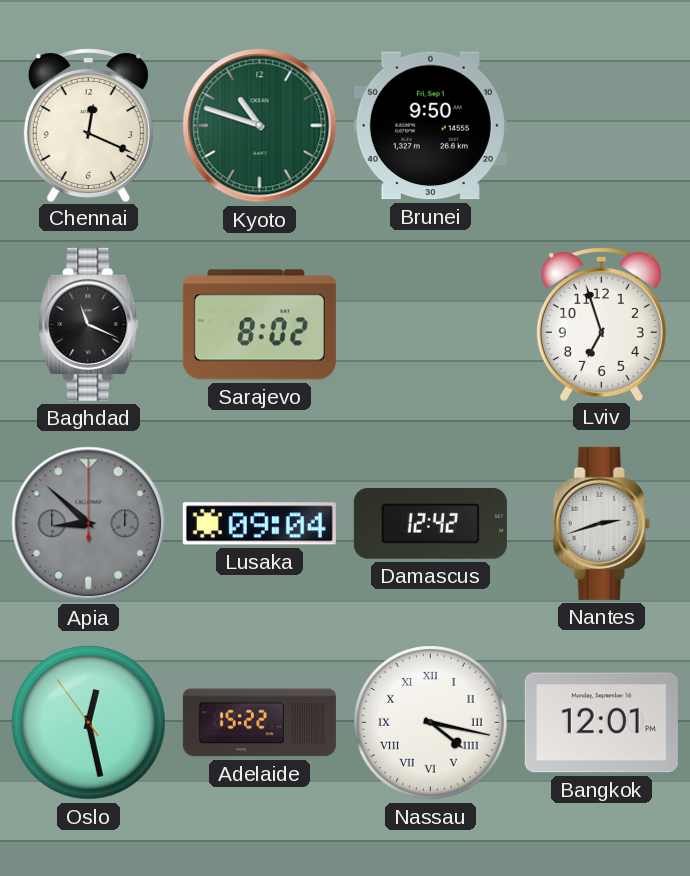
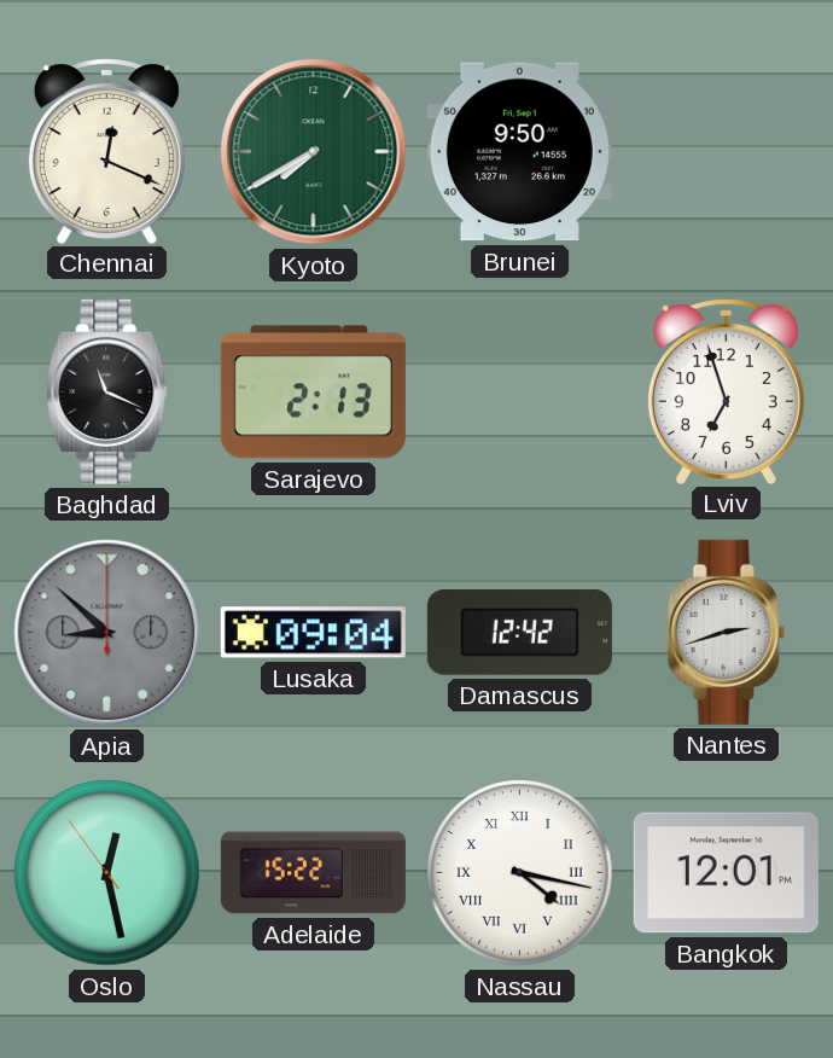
Kyoto: 10:48 -> 7:40 (314, 152)
Sarajevo: 8:02 -> 2:13 (313, 393)
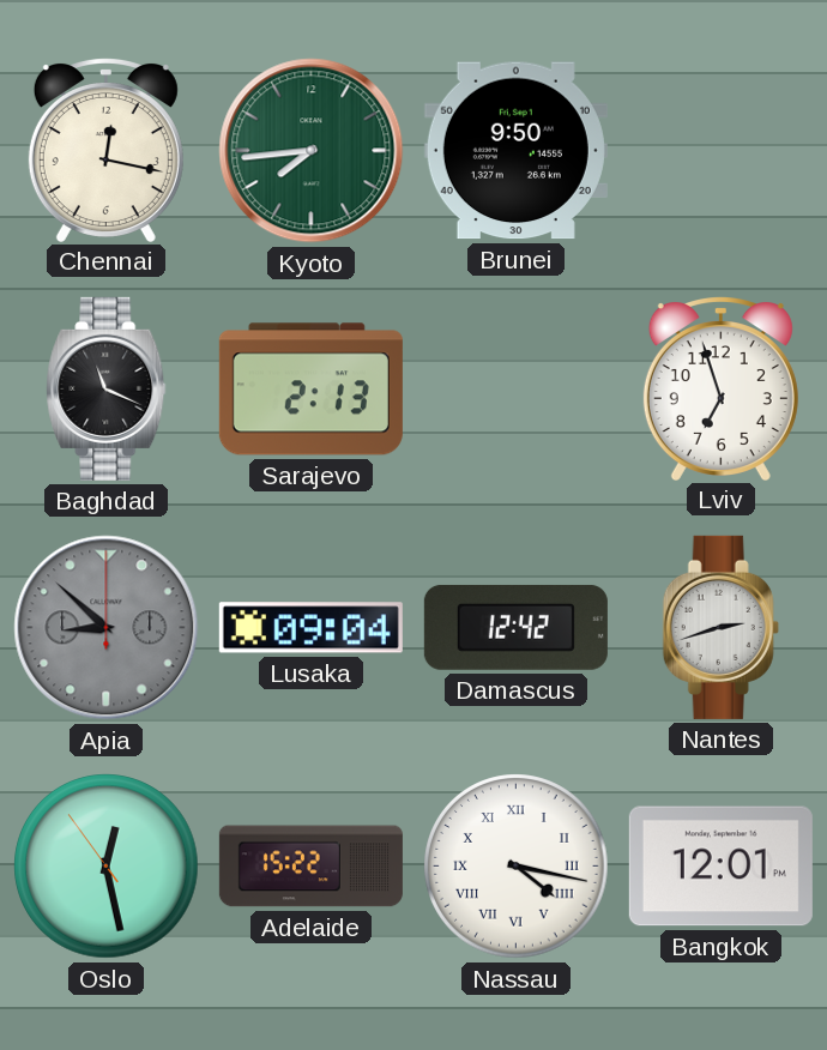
Chennai: 12:19 -> 12:17 (105, 150)
Kyoto: 7:40 -> 7:44 (312, 151)
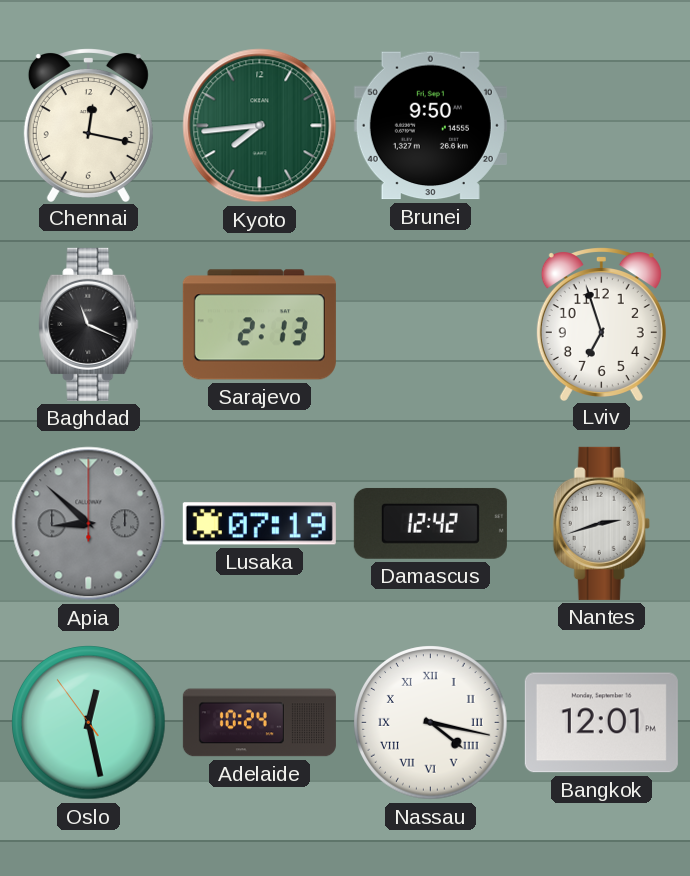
Lusaka: 09:04 -> 07:19 (259, 524)
Adelaide: 15:22 -> 10:24 (259, 723)
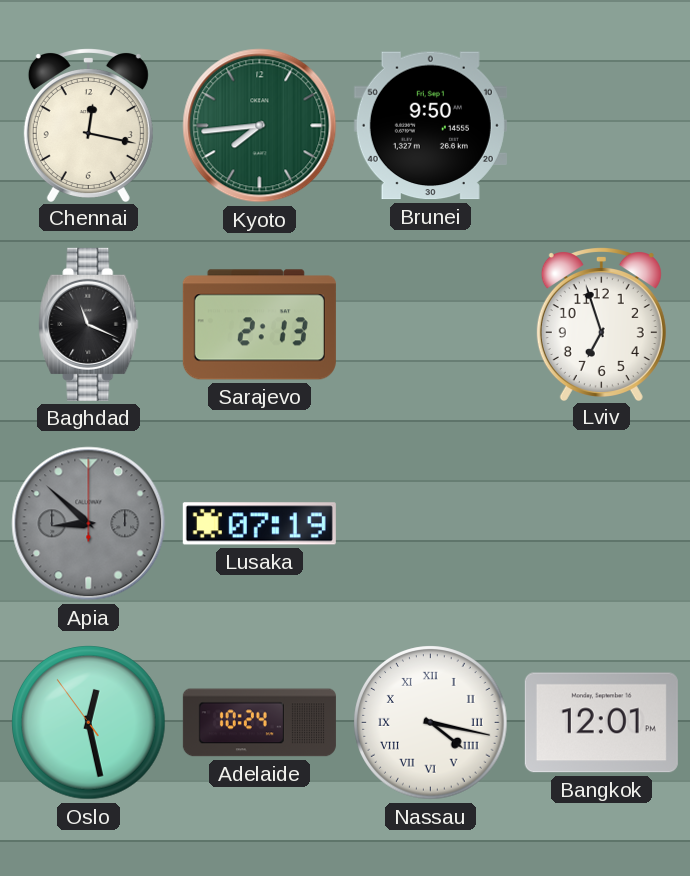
Damascus: 12:42 -> none (430, 523)
Nantes: 2:42 -> none (601, 523)
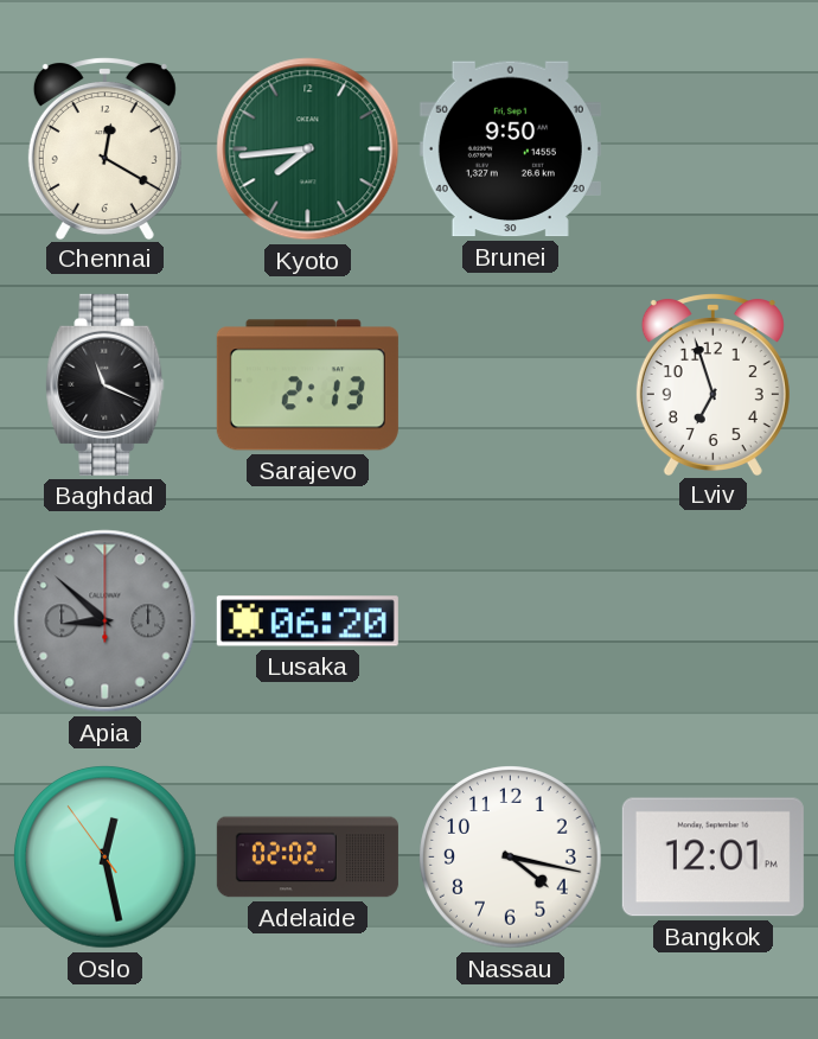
Chennai: 12:17 -> 12:20 (104, 148)
Lusaka: 07:19 -> 06:20 (307, 622)
Adelaide: 10:24 -> 02:02 (307, 858)
Nassau numerals: Roman -> Arabic (511, 858)
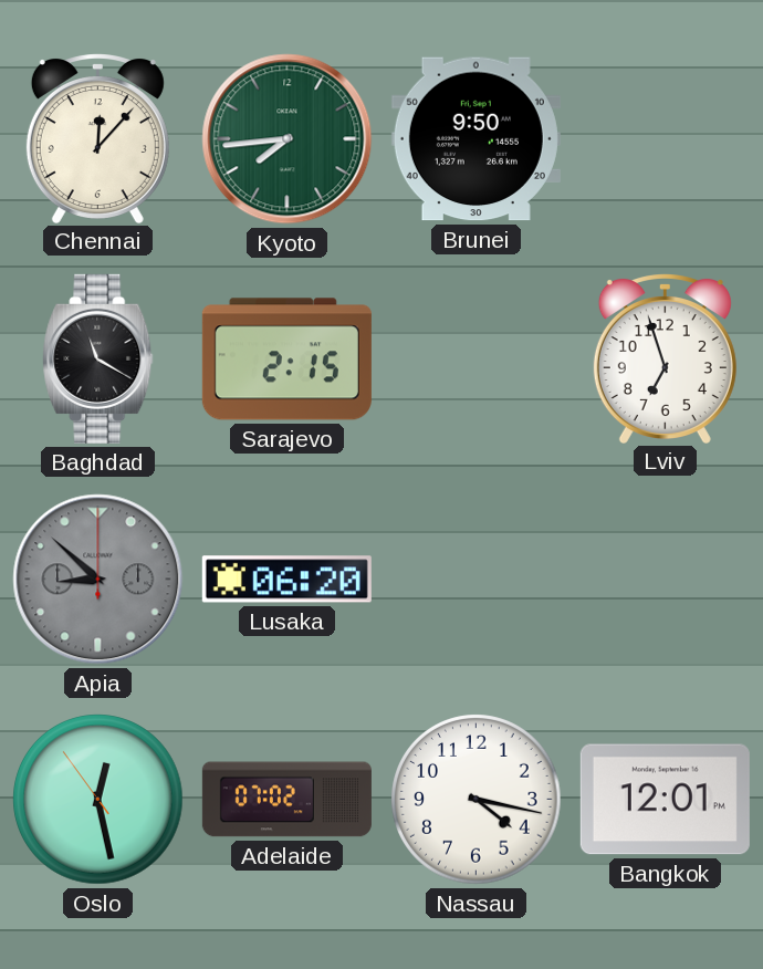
Chennai: 12:20 -> 12:07 (97, 138)
Baghdad: 11:19 -> 11:20 (98, 358)
Sarajevo: 2:13 -> 2:15 (286, 360)
Adelaide: 02:02 -> 07:02 (286, 800)
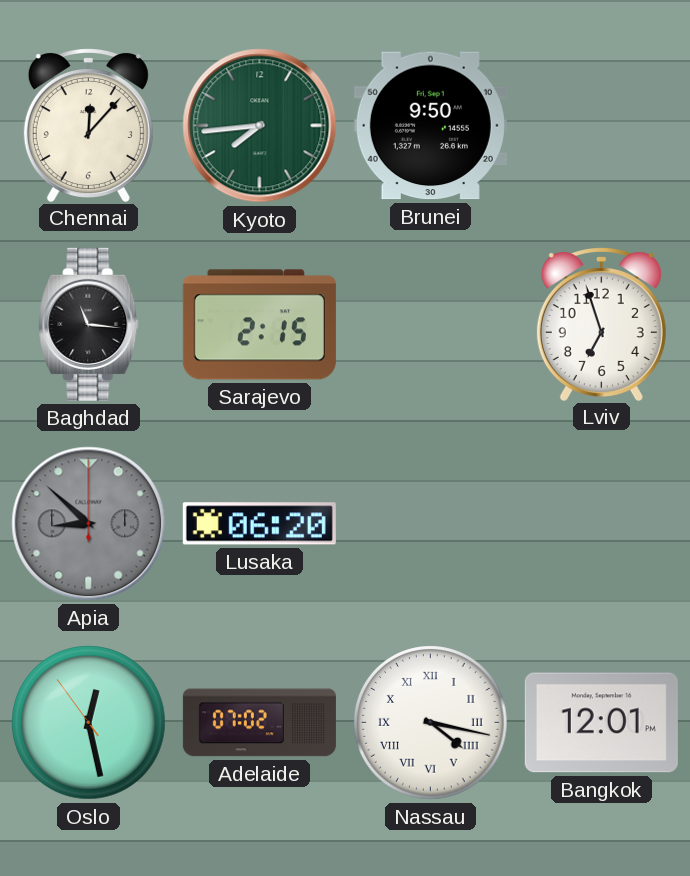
Baghdad: 11:20 -> 11:16 (89, 324)
Nassau numerals: Arabic -> Roman (431, 723)
